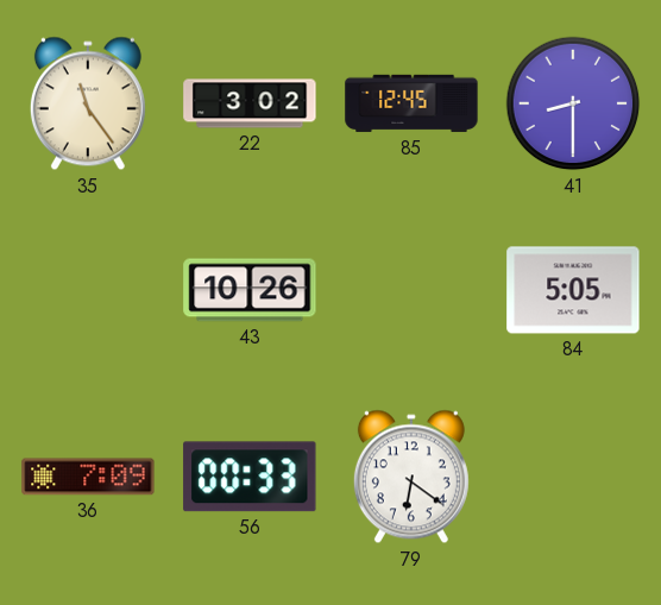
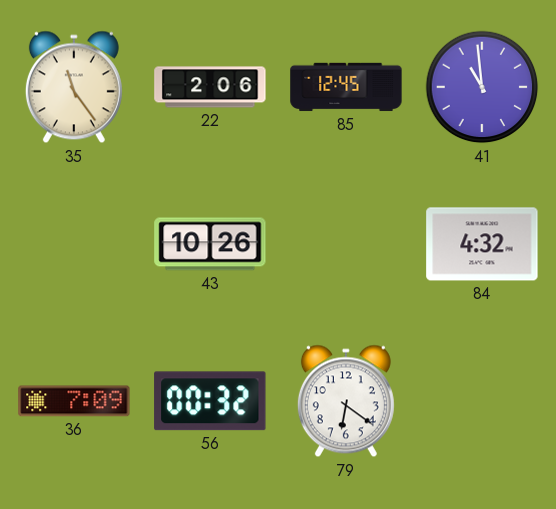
22: 3:02 -> 2:06 (210, 87)
41: 8:30 -> 10:59 (482, 87)
84: 5:05 -> 4:32 (482, 244)
56: 00:33 -> 00:32 (210, 401)
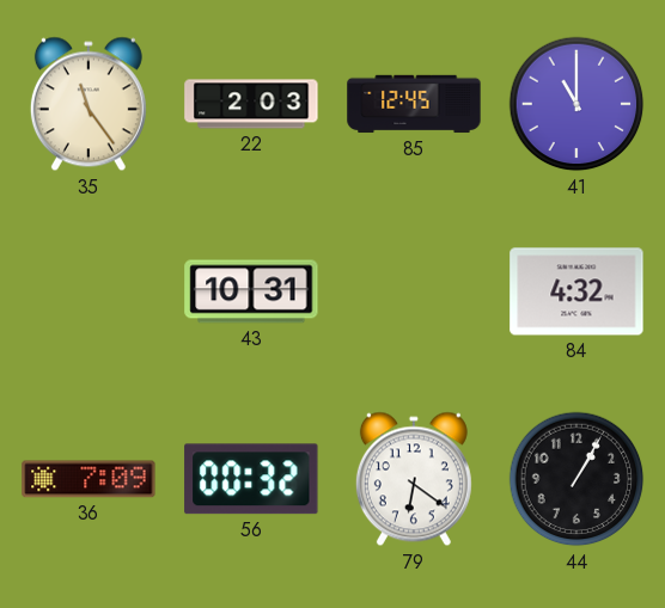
22: 2:06 -> 2:03 (251, 104)
41: 10:59 -> 11:00 (576, 104)
43: 10:26 -> 10:31 (251, 291)
44: none -> 1:05 (576, 479)
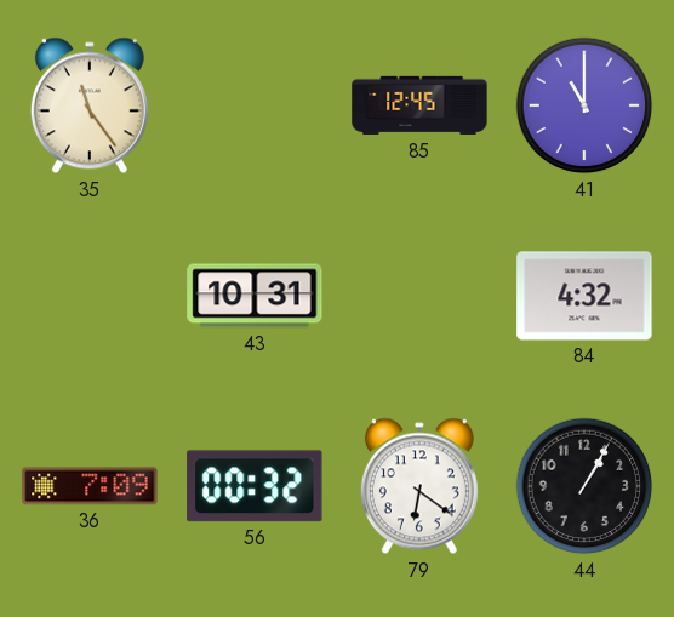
22: 2:03 -> none (251, 104)
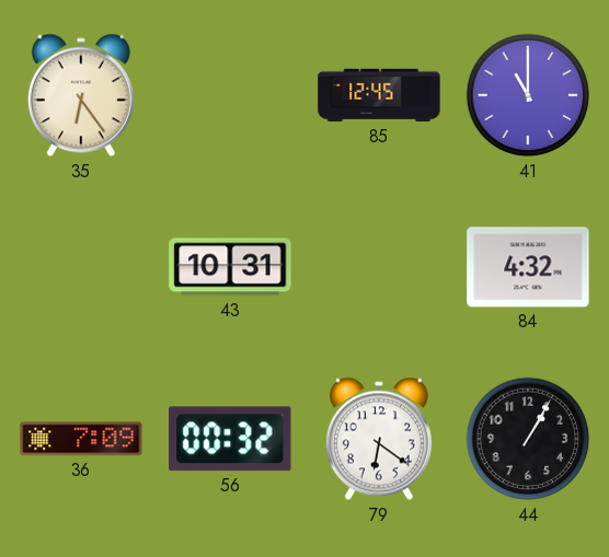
35: 11:24 -> 6:24 (81, 95)
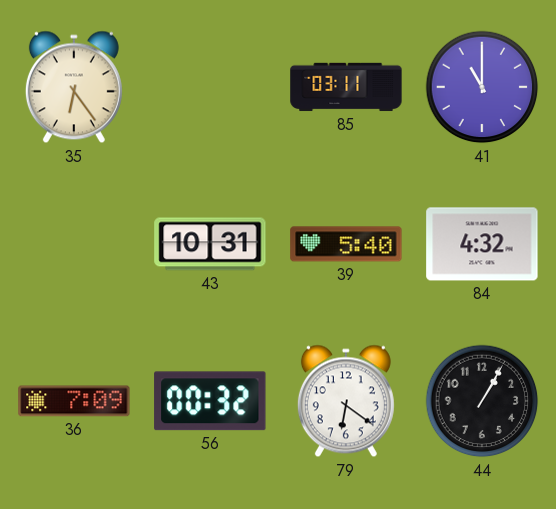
85: 12:45 -> 03:11 (346, 87)
39: none -> 5:40 (346, 244)
